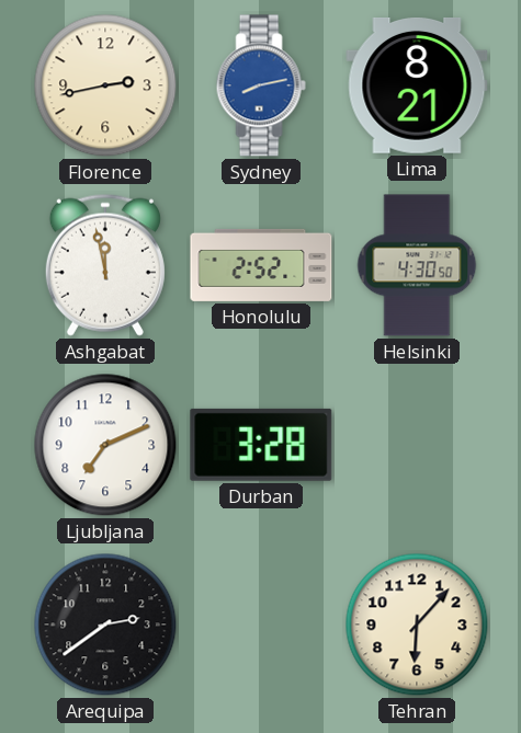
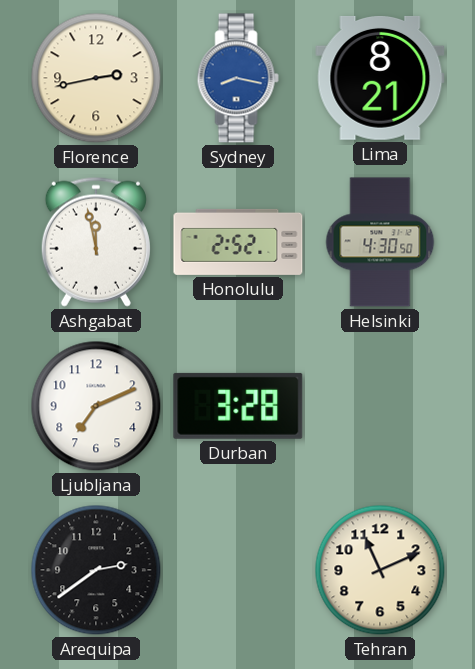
Sydney: 8:13 -> 8:17 (238, 78)
Tehran: 6:07 -> 11:11 (380, 570)
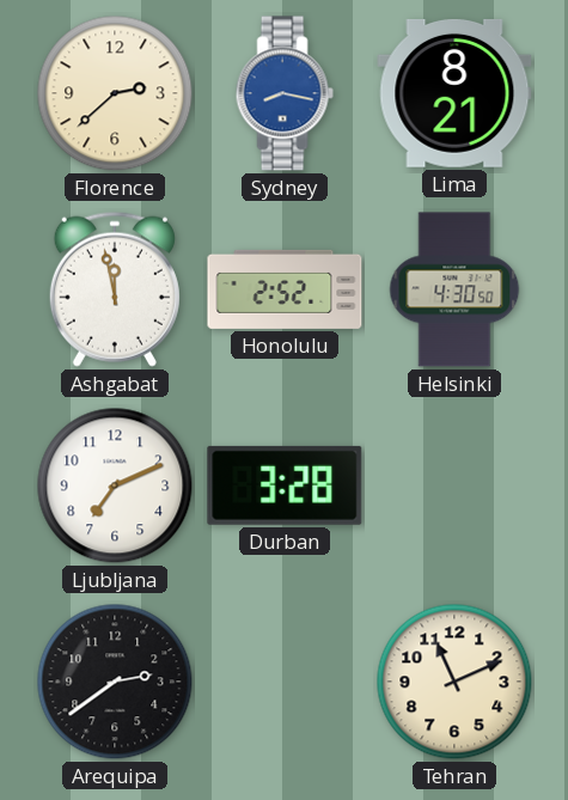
Florence: 2:43 -> 2:38 (115, 93)
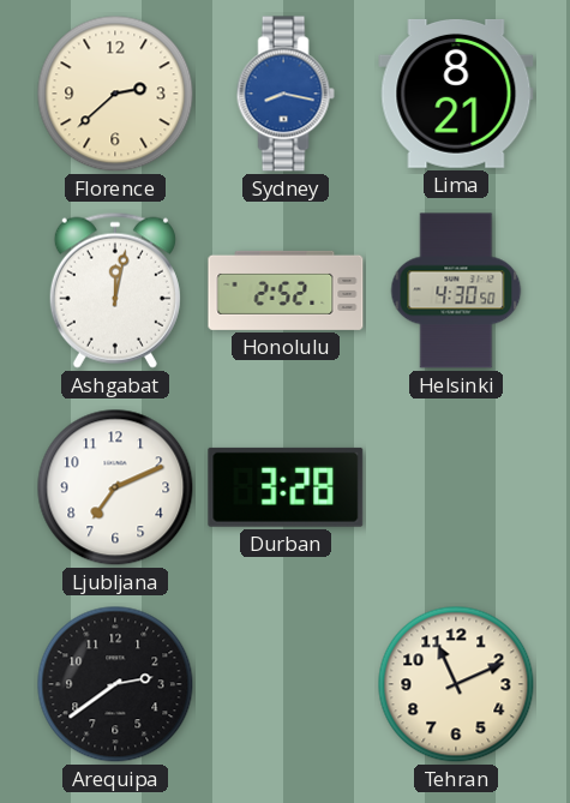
Ashgabat: 11:58 -> 12:02 (115, 290)
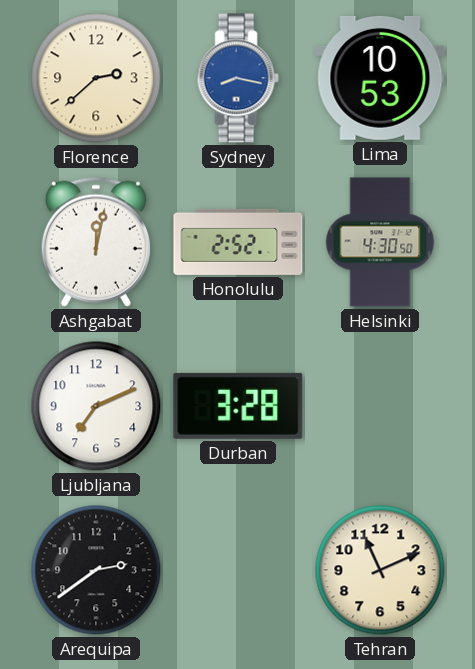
Lima: 8:21 -> 10:53 (380, 78)
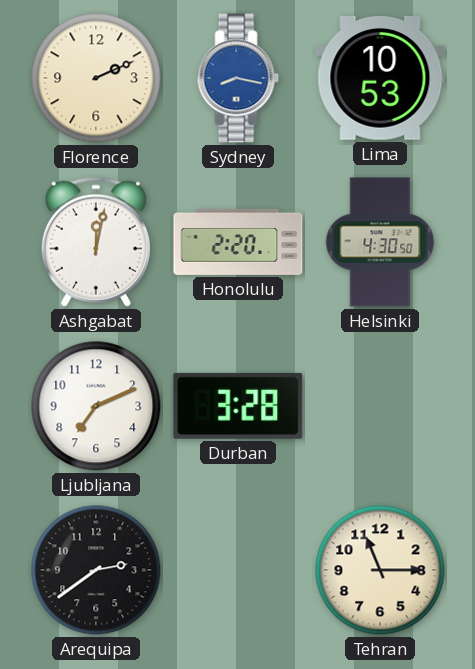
Florence: 2:38 -> 2:11 (96, 78)
Honolulu: 2:52 -> 2:20 (238, 242)
Tehran: 11:11 -> 11:15 (380, 570)
